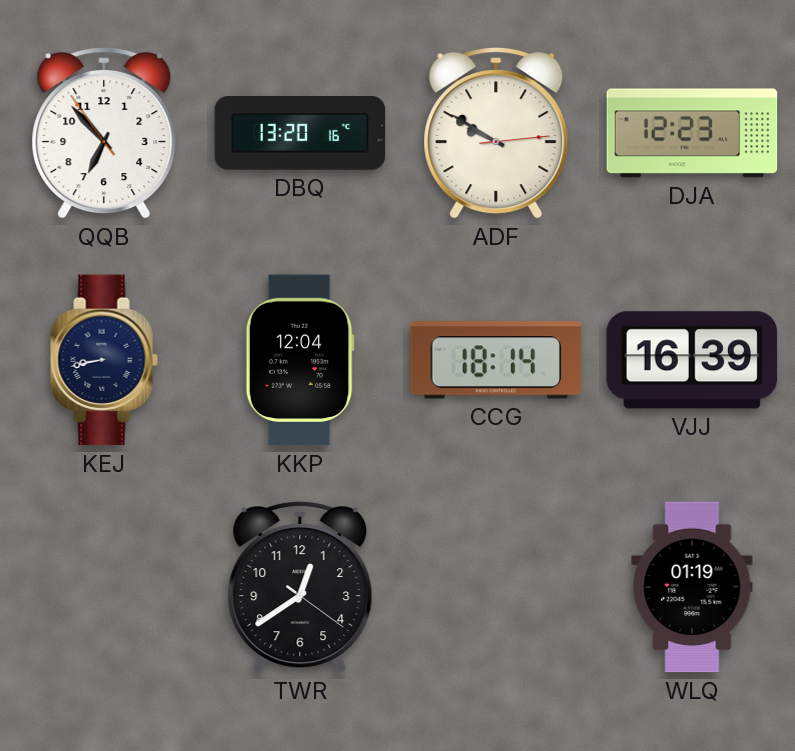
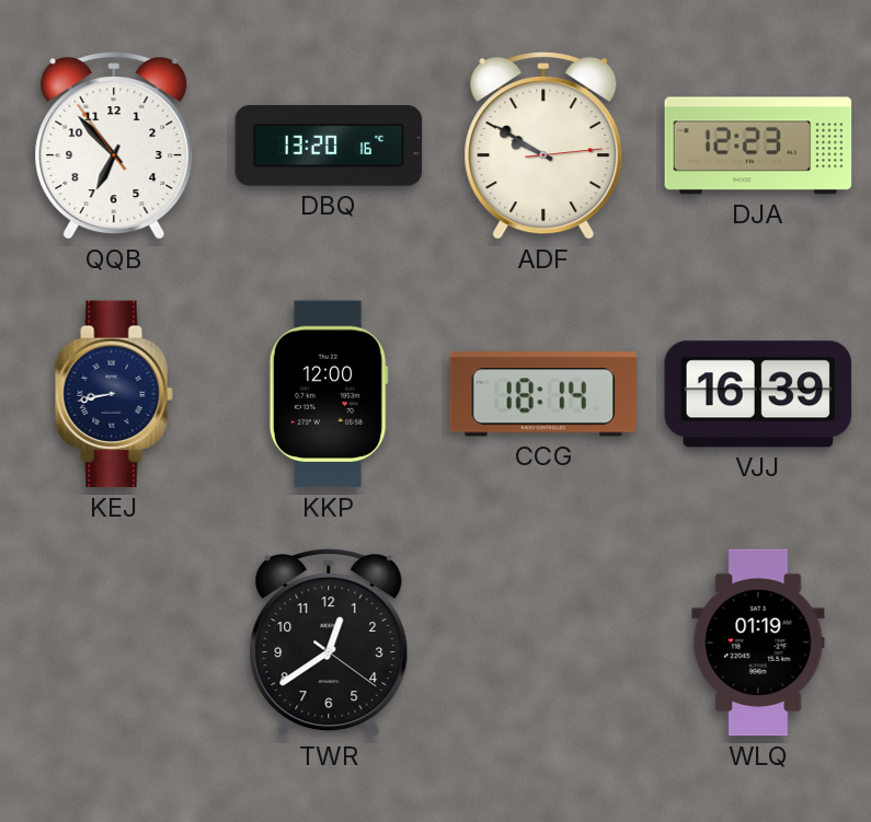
KKP: 12:04 -> 12:00 (329, 394)
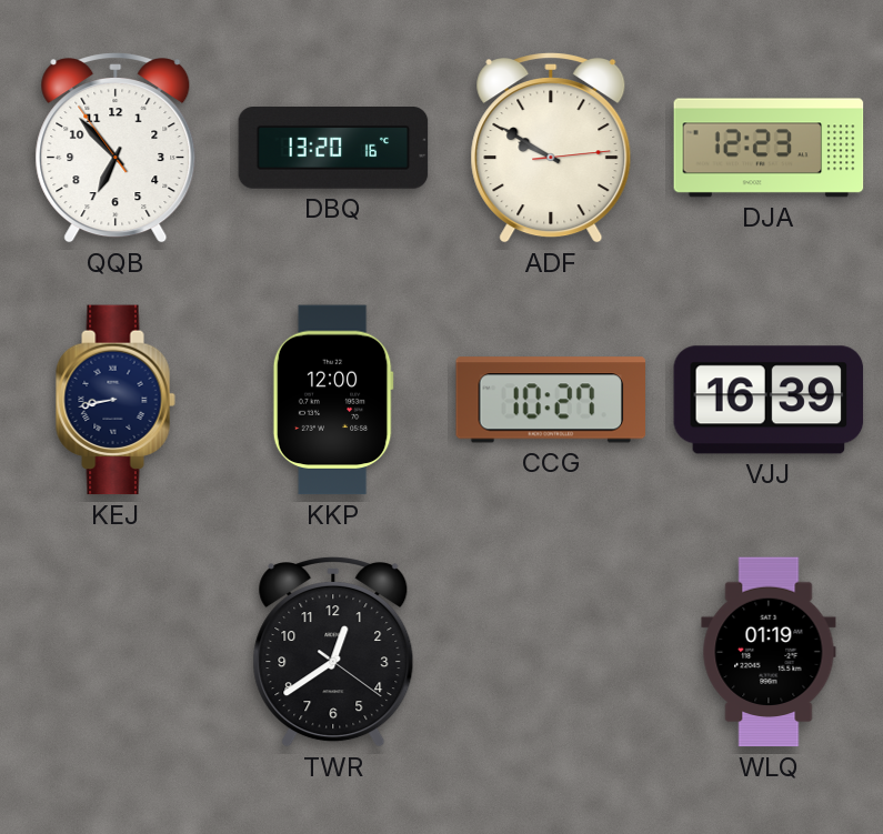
CCG: 18:14 -> 10:27 (551, 400)
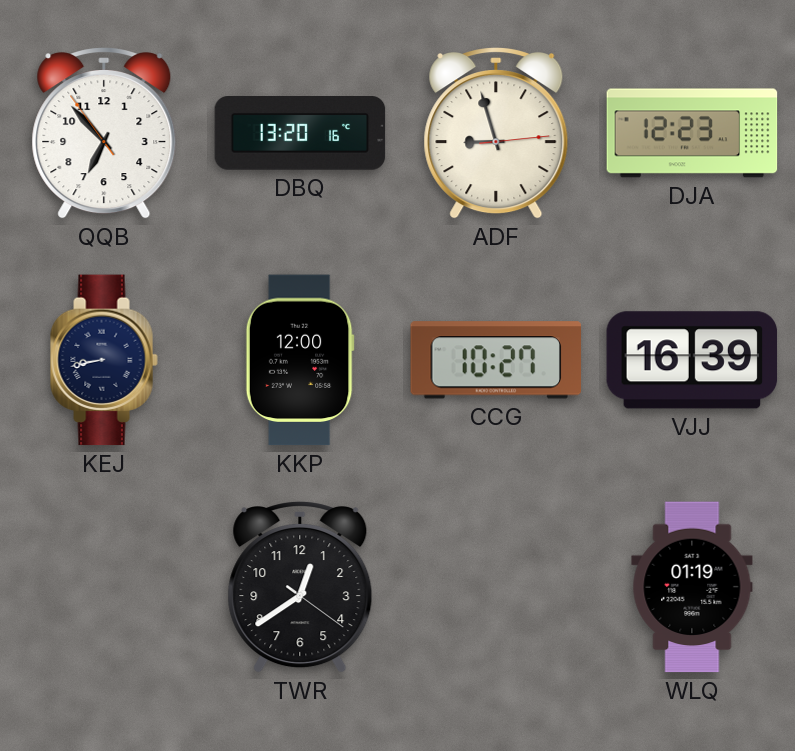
ADF: 9:50 -> 8:57 (496, 134)
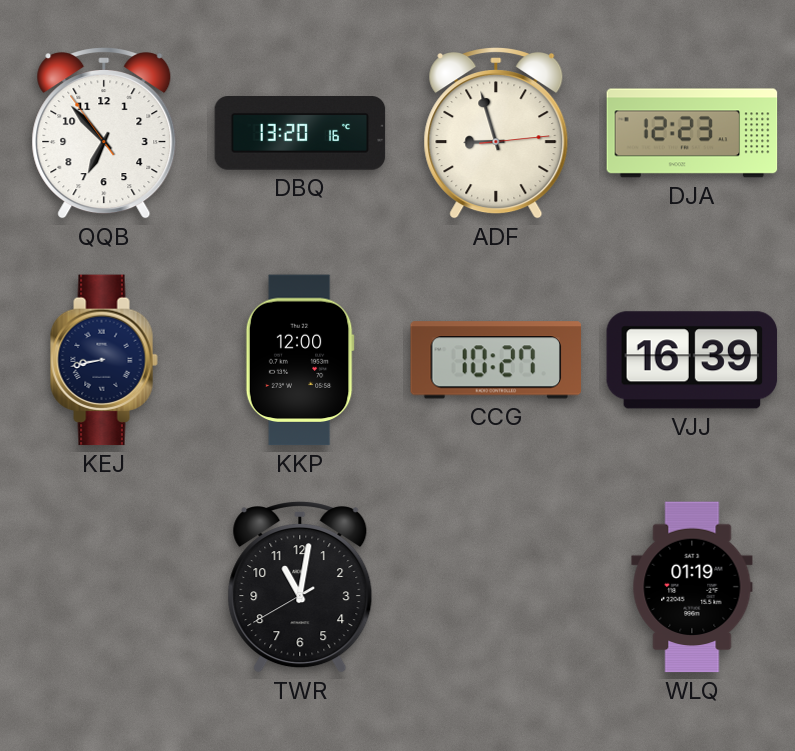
TWR: 12:39 -> 11:01 (300, 588)
